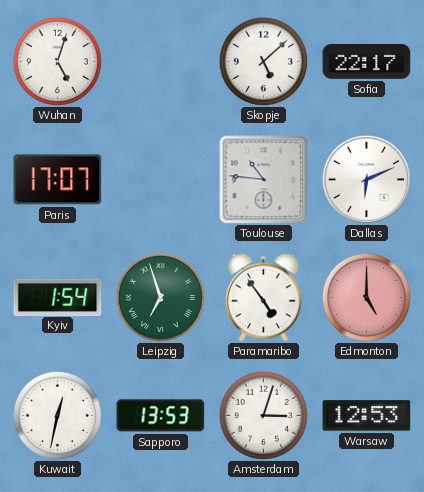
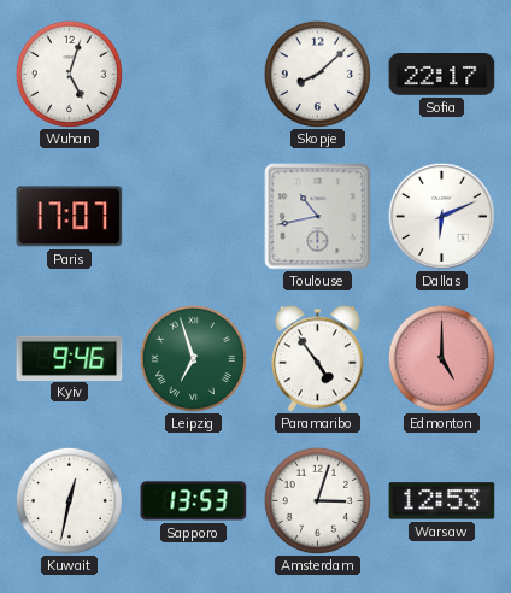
Skopje: 5:08 -> 8:08 (317, 74)
Toulouse: 10:46 -> 10:43 (318, 217)
Kyiv: 1:54 -> 9:46 (70, 358)
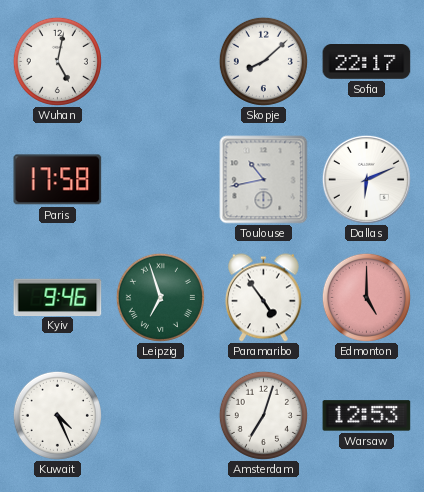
Wuhan: 5:03 -> 5:02 (57, 61)
Paris: 17:07 -> 17:58 (58, 180)
Kuwait: 12:32 -> 4:26 (57, 415)
Sapporo: 13:53 -> none (194, 501)
Amsterdam: 3:03 -> 7:03 (263, 415)
